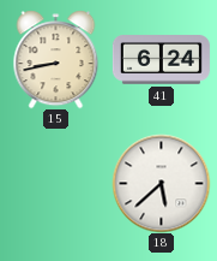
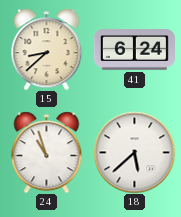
15: 8:43 -> 8:38 (47, 49)
24: none -> 10:57 (47, 152)
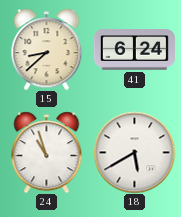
18: 5:38 -> 5:40 (134, 152)
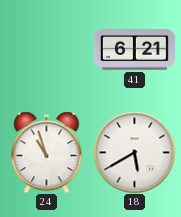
15: 8:38 -> none (47, 49)
41: 6:24 -> 6:21 (134, 50)
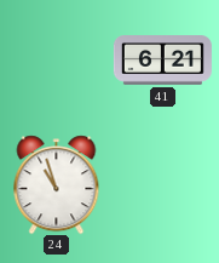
18: 5:40 -> none (134, 152)
